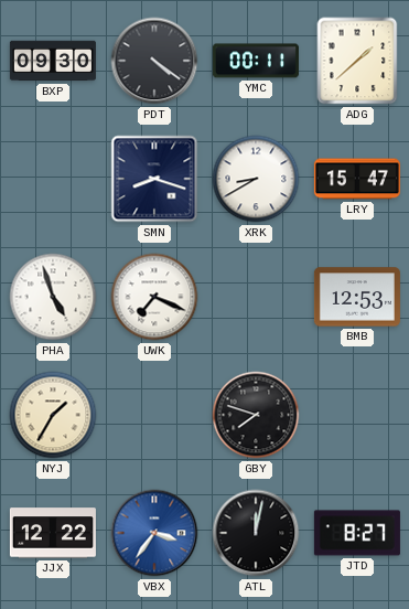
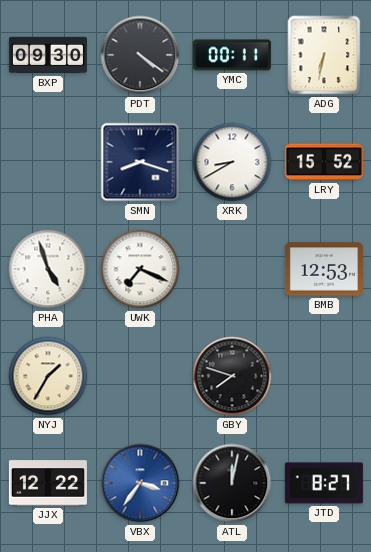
ADG: 1:38 -> 6:32 (324, 55)
LRY: 15:47 -> 15:52 (324, 162)
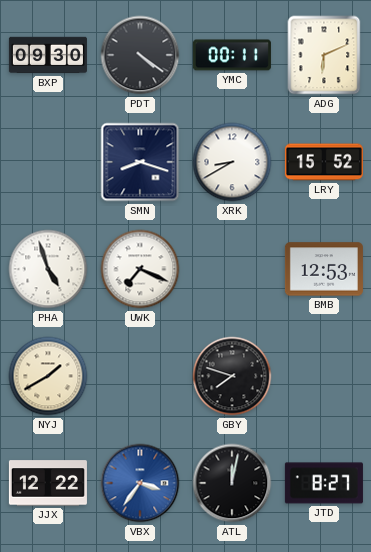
ADG: 6:32 -> 6:11 (324, 55)
NYJ: 1:35 -> 1:40 (48, 376)
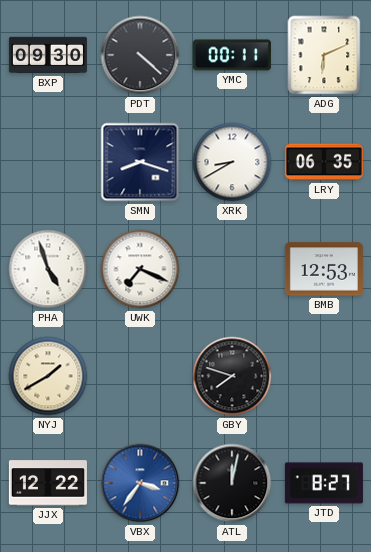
PDT: 4:21 -> 4:22 (140, 55)
LRY: 15:52 -> 06:35 (324, 162)
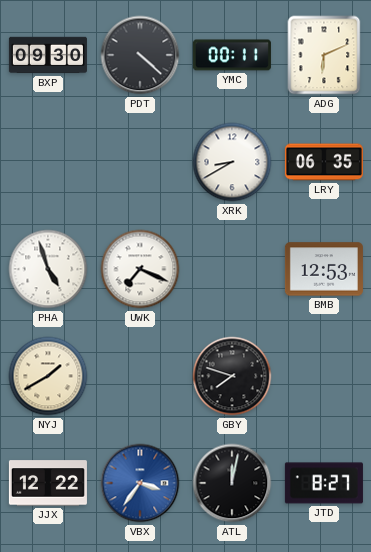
SMN: 8:18 -> none (140, 162)
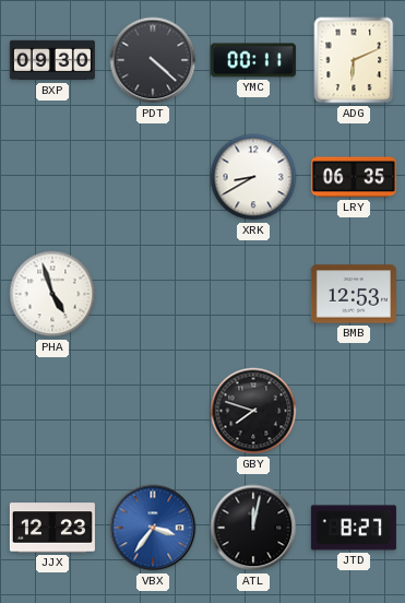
UWK: 7:19 -> none (140, 269)
NYJ: 1:40 -> none (48, 376)
JJX: 12:22 -> 12:23 (52, 528)
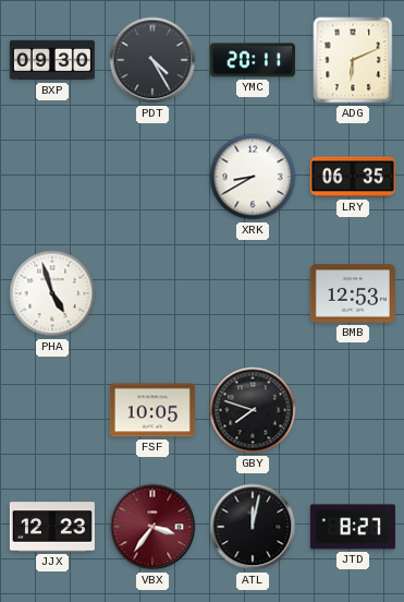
PDT: 4:22 -> 4:25 (152, 60)
YMC: 00:11 -> 20:11 (253, 60)
FSF: none -> 10:05 (152, 410)
VBX dial: blue -> burgundy (152, 527)
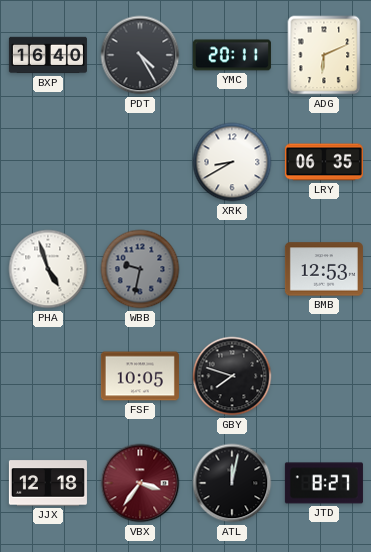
BXP: 09:30 -> 16:40 (48, 55)
WBB: none -> 9:32 (140, 269)
JJX: 12:23 -> 12:18 (48, 483)
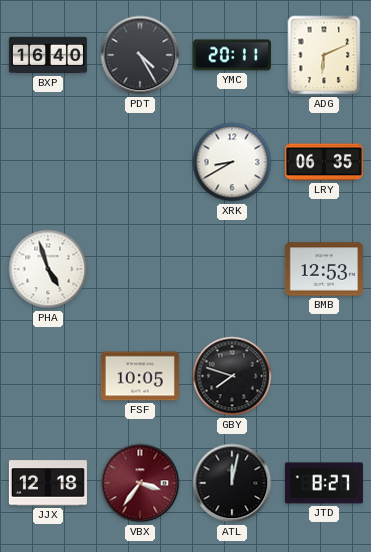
WBB: 9:32 -> none (140, 269)
